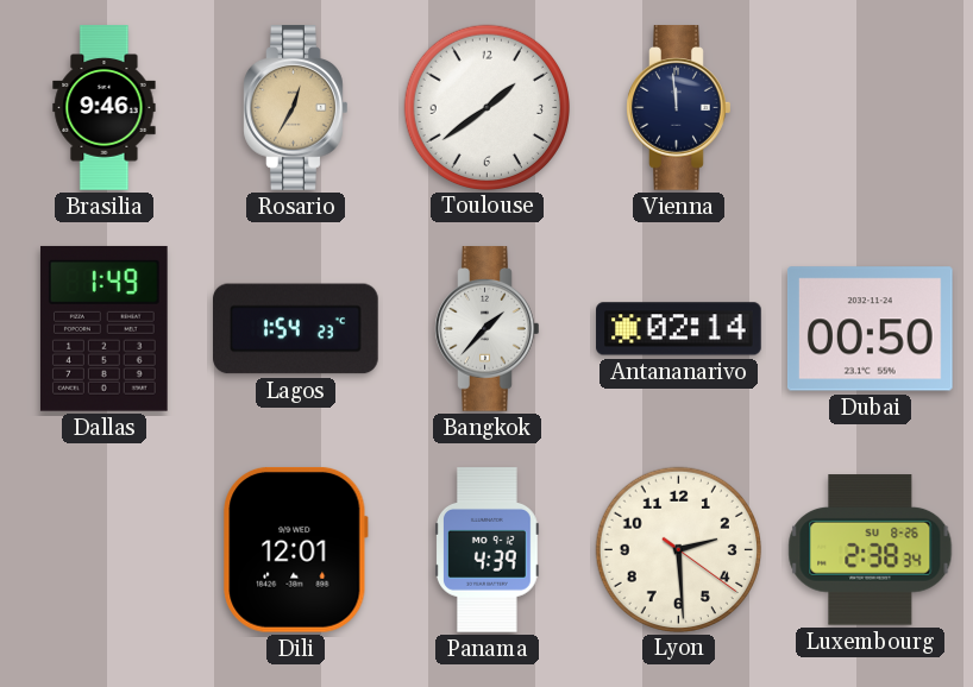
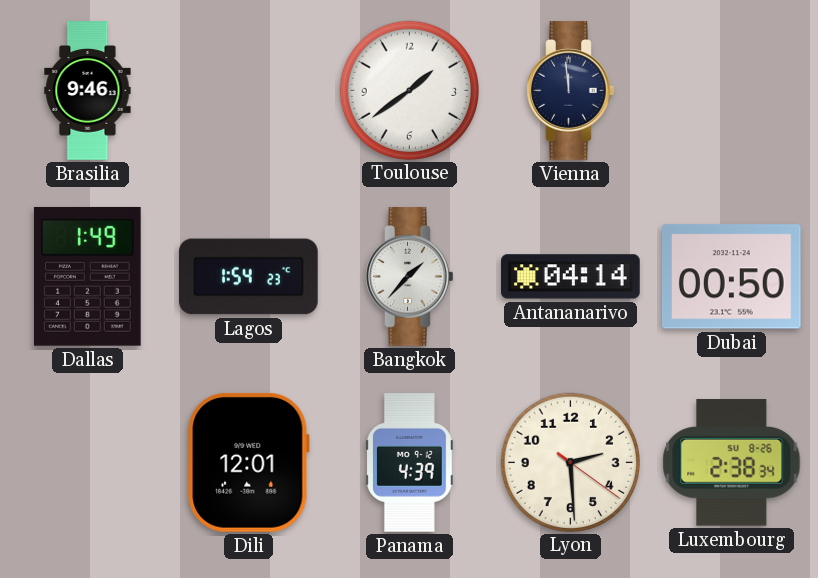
Rosario: 12:35 -> none (296, 108)
Antananarivo: 02:14 -> 04:14 (571, 277)
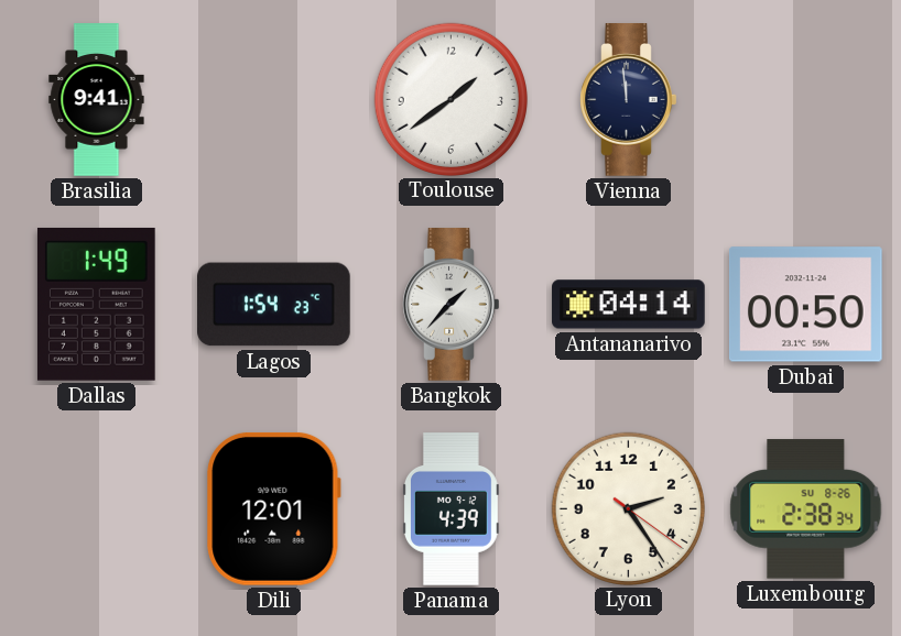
Brasilia: 9:46 -> 9:41 (97, 100)
Lyon: 2:29 -> 2:24 (628, 508)
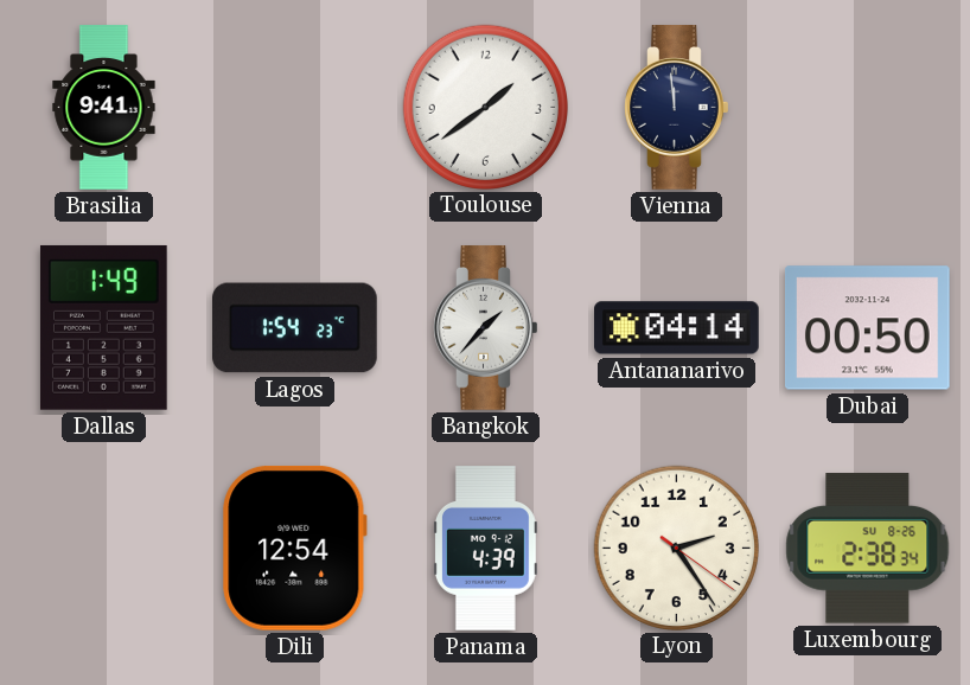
Dili: 12:01 -> 12:54 (295, 548)
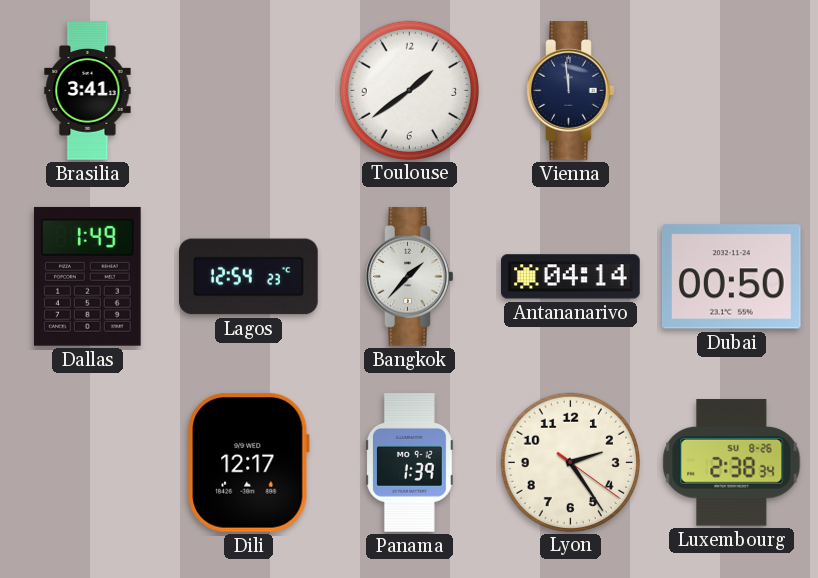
Brasilia: 9:41 -> 3:41 (88, 91)
Lagos: 1:54 -> 12:54 (249, 277)
Dili: 12:54 -> 12:17 (249, 462)
Panama: 4:39 -> 1:39 (409, 463)
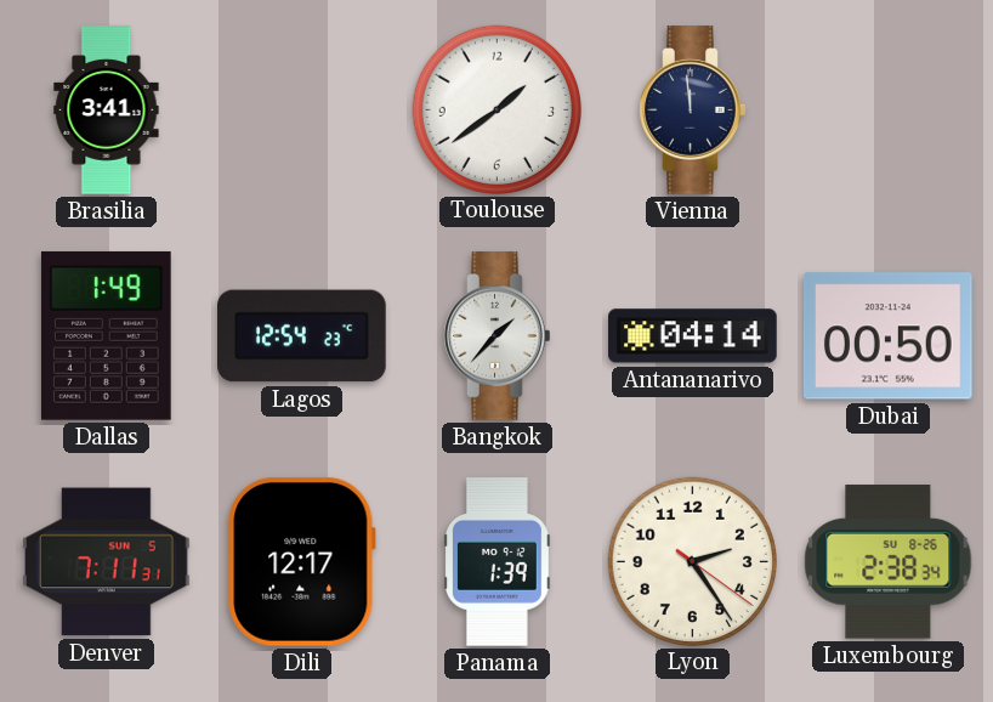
Denver: none -> 7:11 (107, 562)
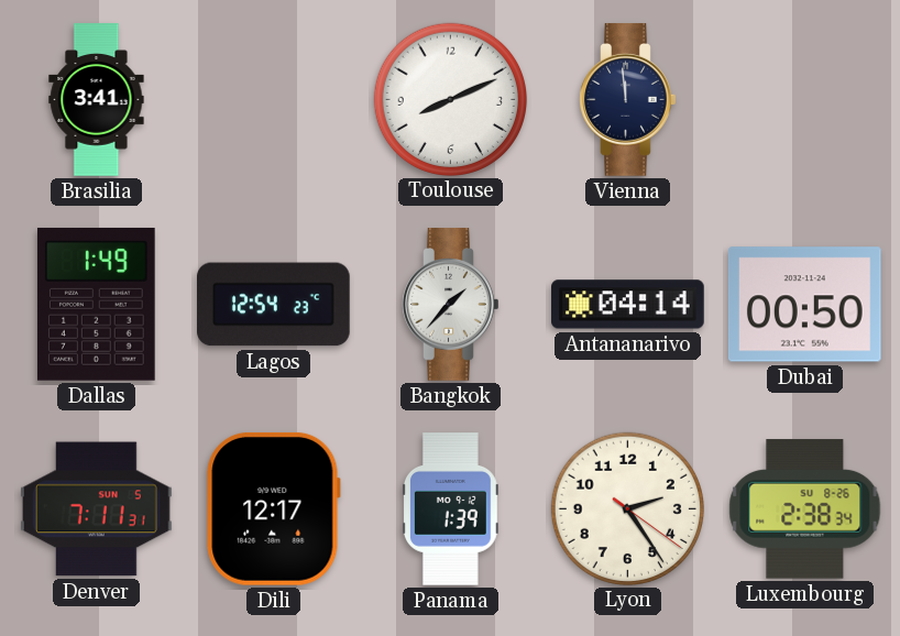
Toulouse: 1:39 -> 8:11 (450, 99)
